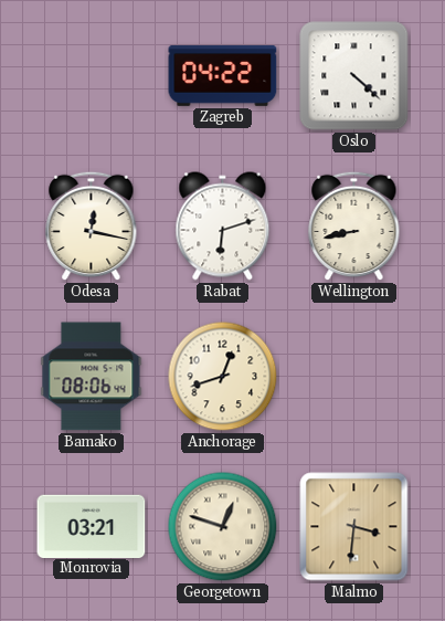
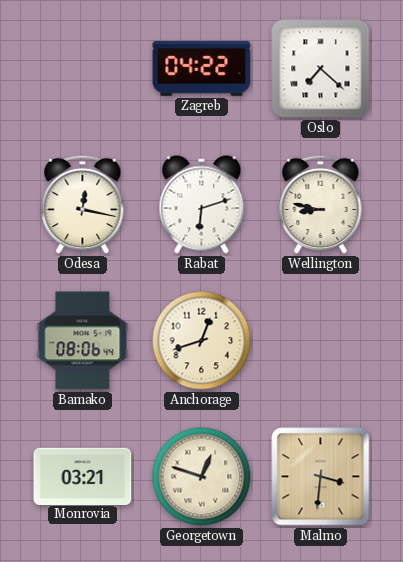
Oslo: 4:22 -> 7:22 (321, 69)
Wellington: 8:43 -> 8:47 (321, 205)
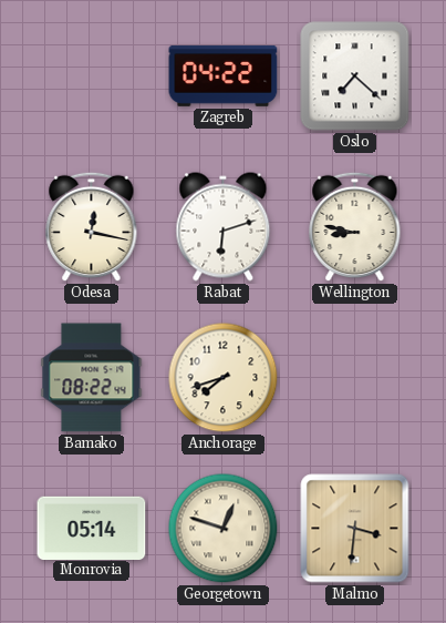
Bamako: 08:06 -> 08:22 (92, 378)
Anchorage: 12:42 -> 7:42 (224, 378)
Monrovia: 03:21 -> 05:14 (92, 528)
